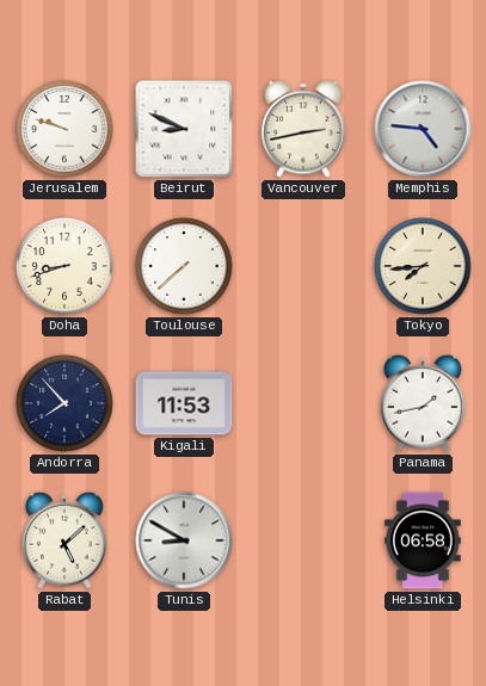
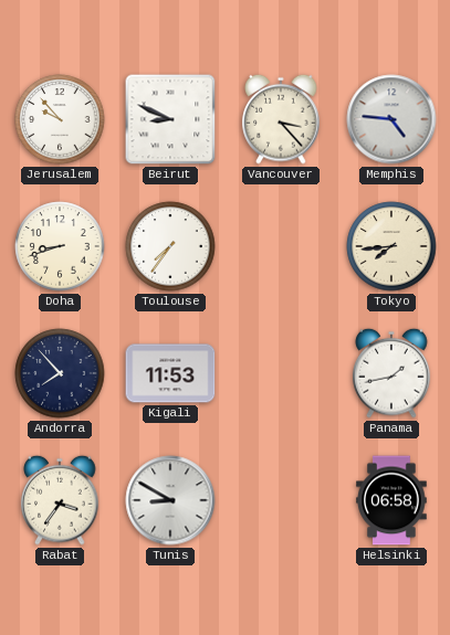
Jerusalem: 9:48 -> 9:53 (60, 119)
Vancouver: 2:43 -> 3:23 (281, 119)
Toulouse: 7:38 -> 7:36 (170, 246)
Rabat: 5:08 -> 3:36 (60, 500)
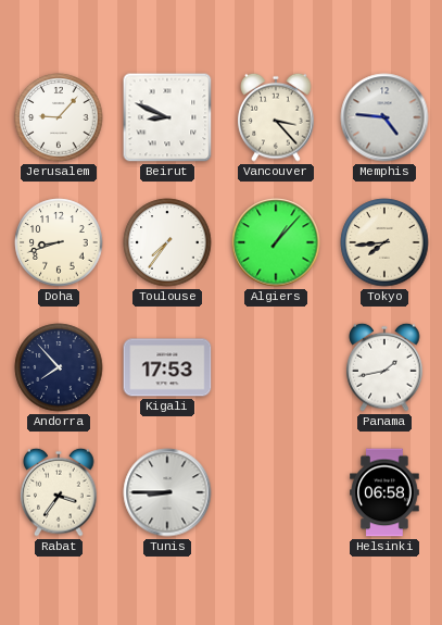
Jerusalem: 9:53 -> 9:07 (59, 117)
Algiers: none -> 1:07 (276, 242)
Kigali: 11:53 -> 17:53 (167, 367)
Tunis: 8:50 -> 8:45 (167, 492)
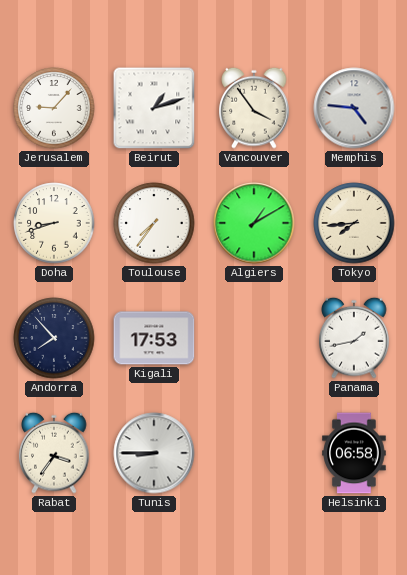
Beirut: 8:49 -> 1:12 (154, 108)
Vancouver: 3:23 -> 3:54 (254, 108)
Algiers: 1:07 -> 1:10 (254, 223)
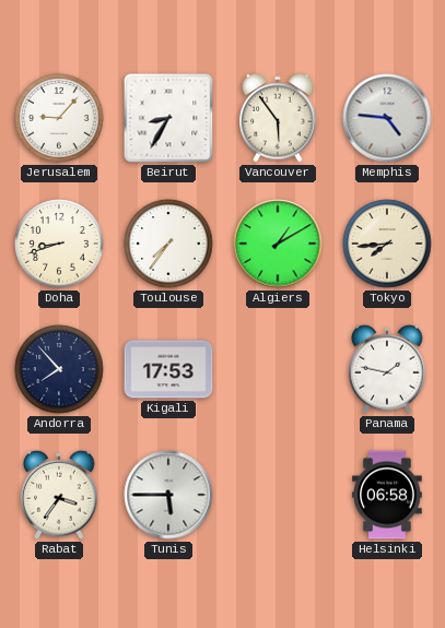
Beirut: 1:12 -> 8:35 (168, 118)
Vancouver: 3:54 -> 5:54 (278, 118)
Panama: 1:43 -> 1:47 (387, 369)
Tunis: 8:45 -> 5:45 (168, 495)
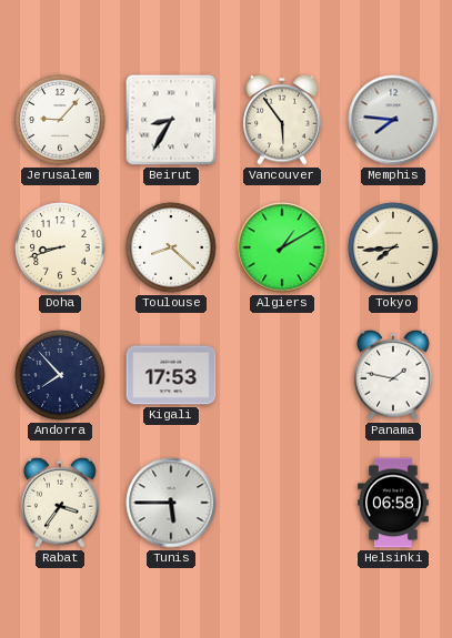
Memphis: 4:46 -> 7:46 (393, 120)
Toulouse: 7:36 -> 8:22 (171, 247)
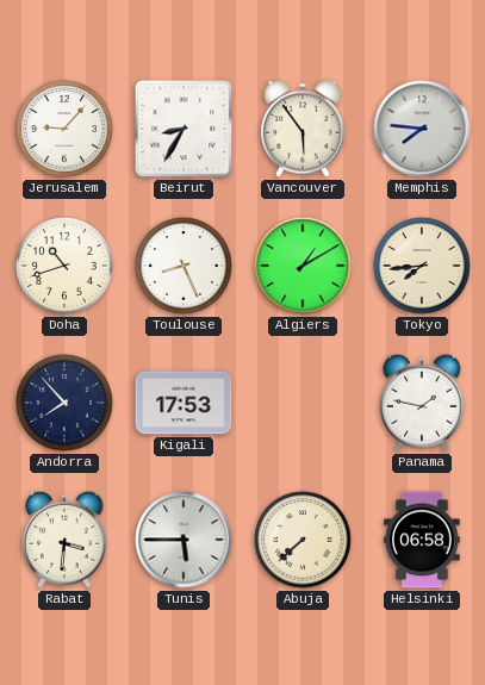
Doha: 8:42 -> 10:42 (64, 266)
Toulouse: 8:22 -> 8:26 (184, 266)
Rabat: 3:36 -> 3:31 (64, 540)
Abuja: none -> 7:38 (303, 540)
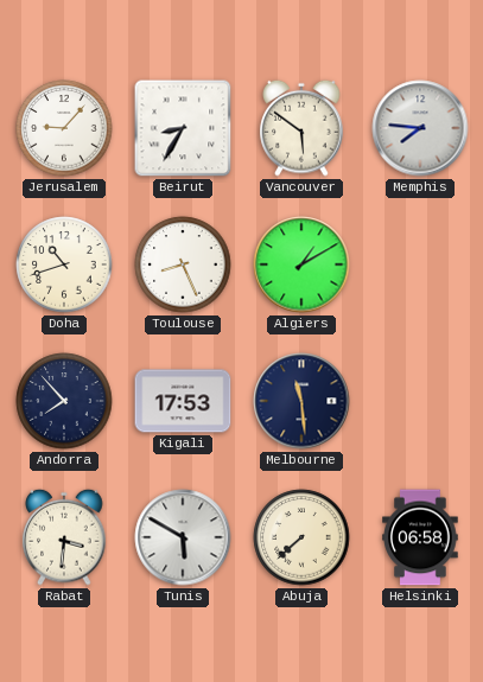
Vancouver: 5:54 -> 5:51 (301, 128)
Tokyo: 7:44 -> none (422, 266)
Melbourne: none -> 11:29 (301, 401)
Panama: 1:47 -> none (422, 403)
Tunis: 5:45 -> 5:50 (183, 537)
